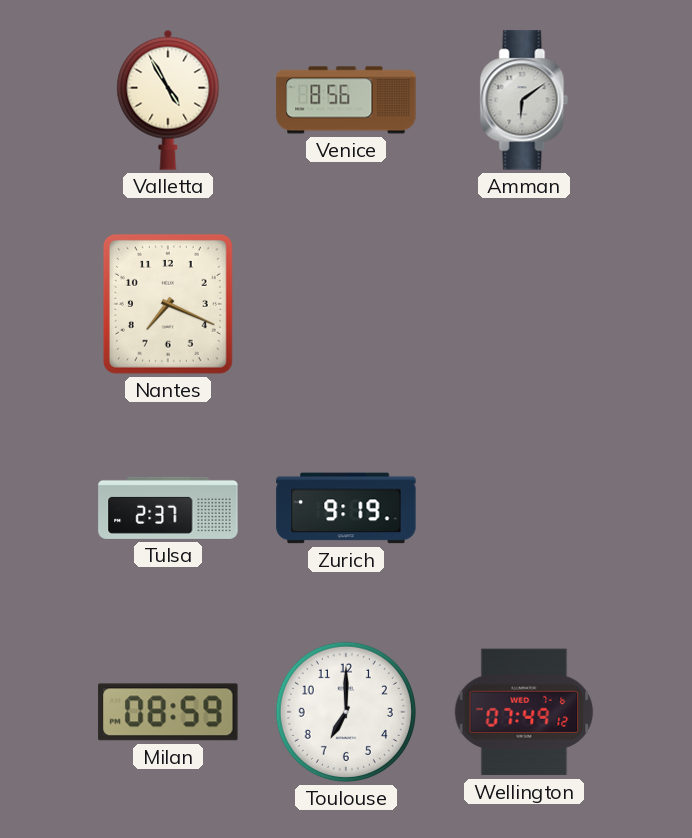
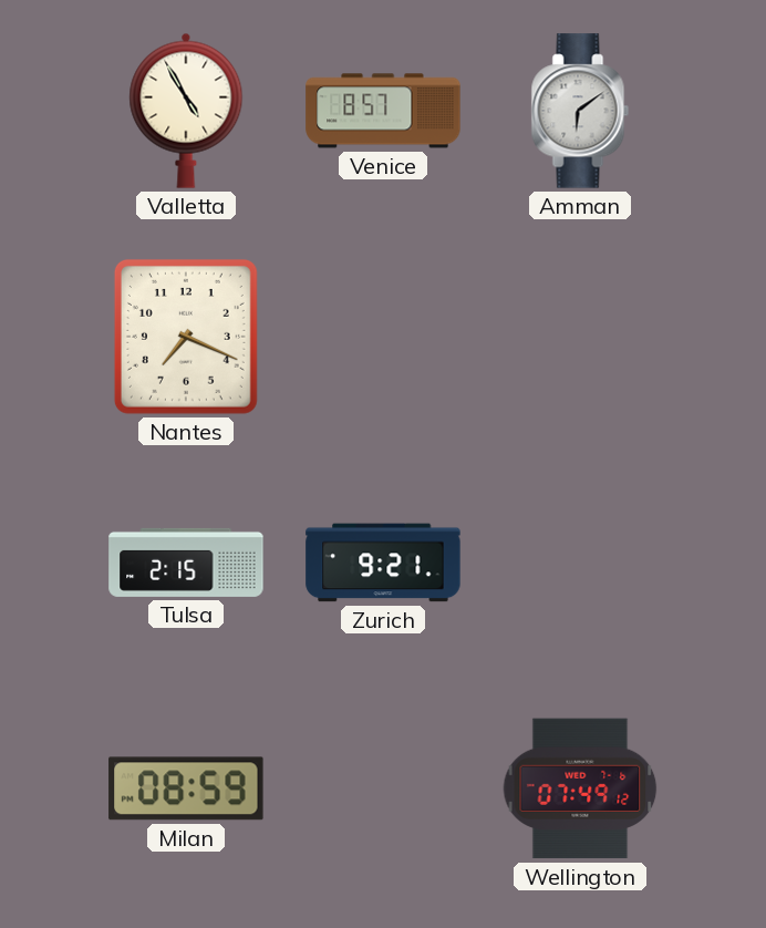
Venice: 8:56 -> 8:57 (383, 111)
Tulsa: 2:37 -> 2:15 (186, 563)
Zurich: 9:19 -> 9:21 (383, 563)
Toulouse: 7:00 -> none (346, 712)
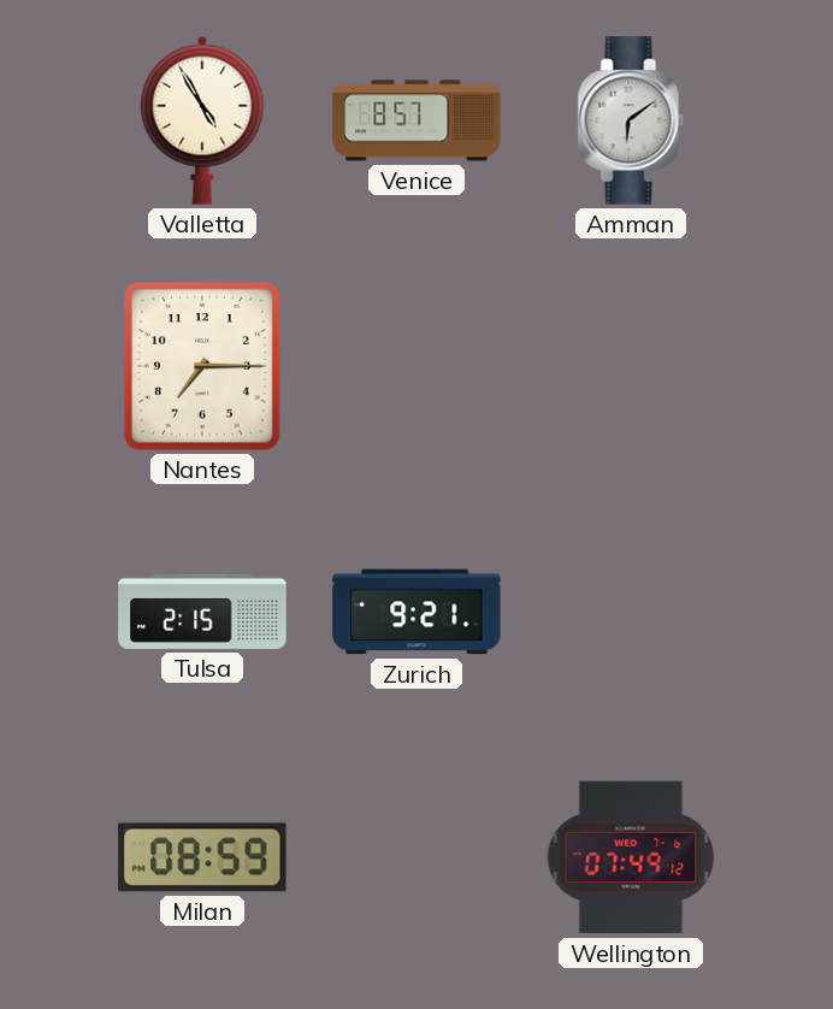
Nantes: 7:19 -> 7:15 (202, 366)
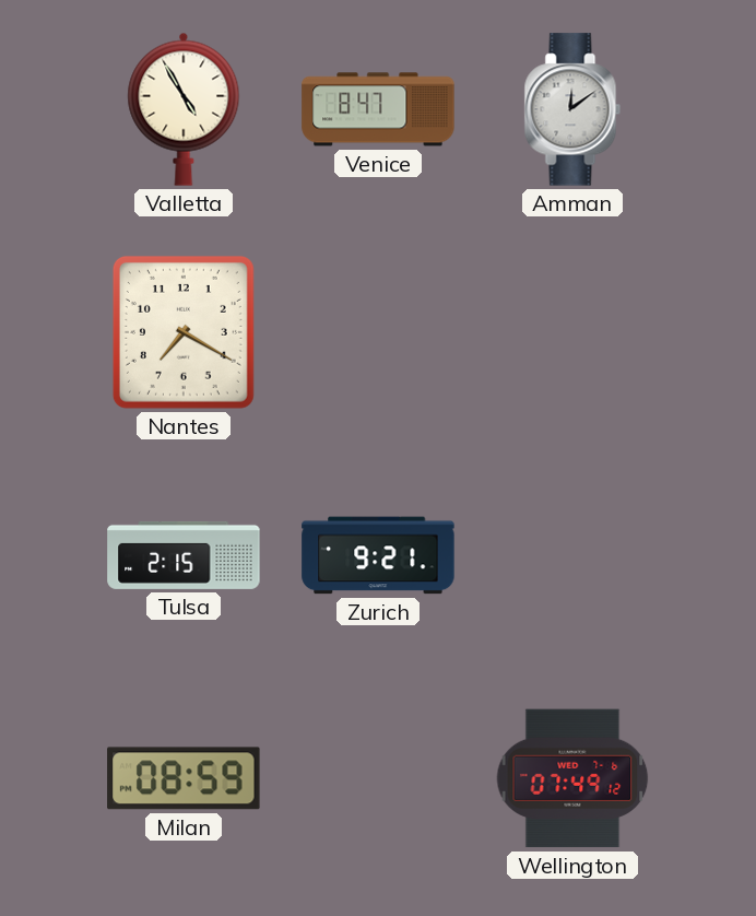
Venice: 8:57 -> 8:47 (378, 109)
Amman: 6:09 -> 12:09 (572, 109)
Nantes: 7:15 -> 7:20 (184, 332)
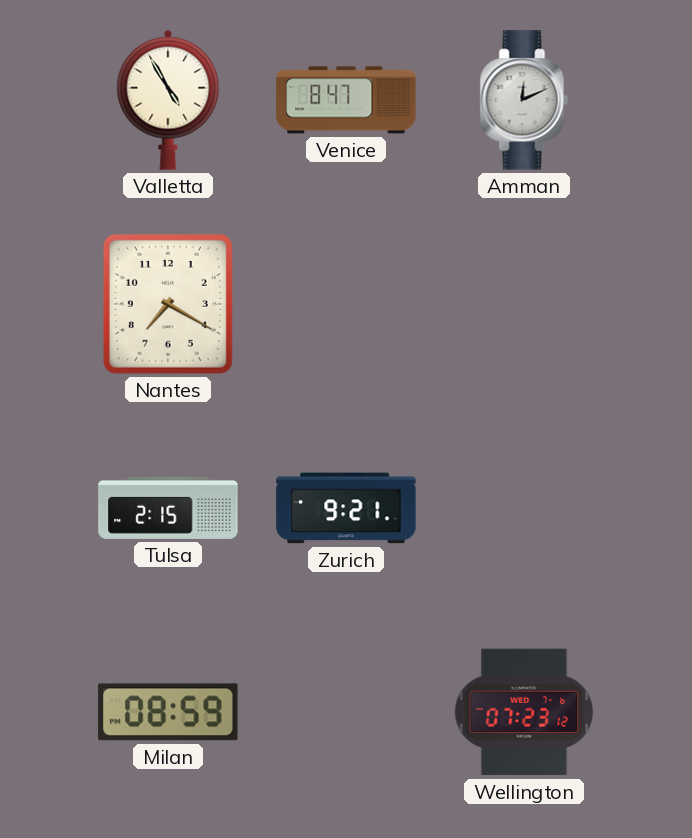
Amman: 12:09 -> 12:11 (524, 100)
Wellington: 07:49 -> 07:23 (524, 712)
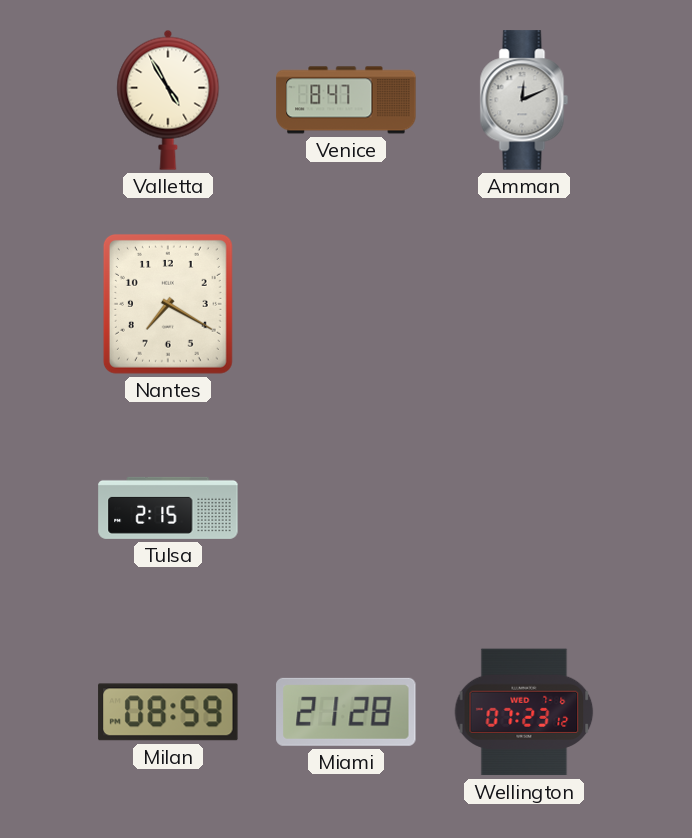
Zurich: 9:21 -> none (346, 508)
Miami: none -> 21:28 (346, 712)
